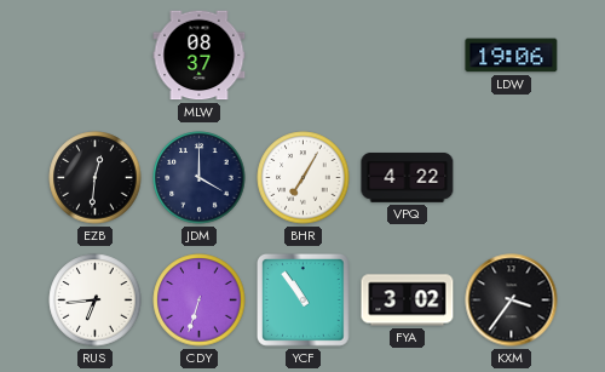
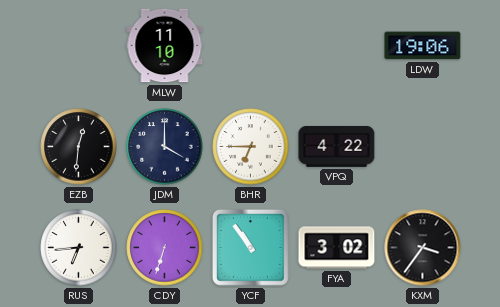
MLW: 08:37 -> 11:10 (165, 46)
BHR: 7:05 -> 6:45 (251, 147)
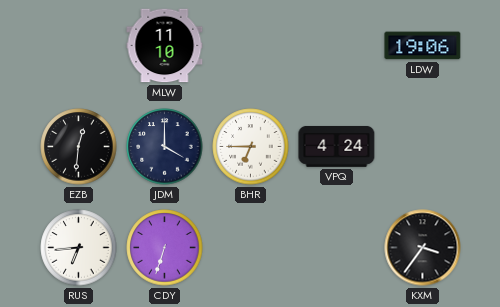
VPQ: 4:22 -> 4:24 (337, 146)
YCF: 10:54 -> none (251, 248)
FYA: 3:02 -> none (337, 248)
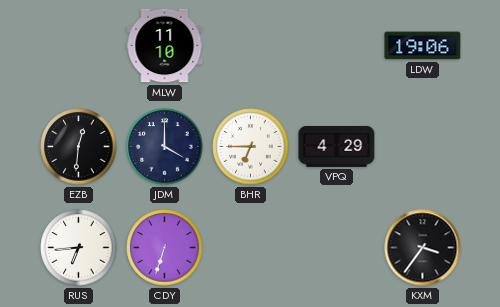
VPQ: 4:24 -> 4:29 (337, 146)
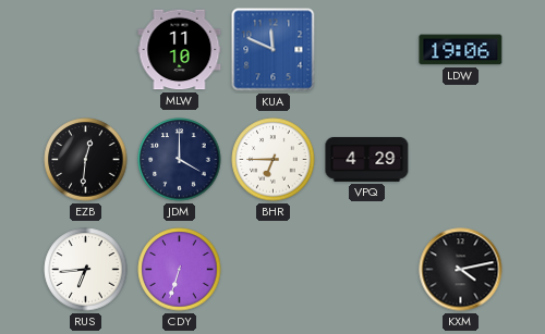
KUA: none -> 11:49 (274, 50)
KXM: 3:36 -> 4:13 (461, 270)
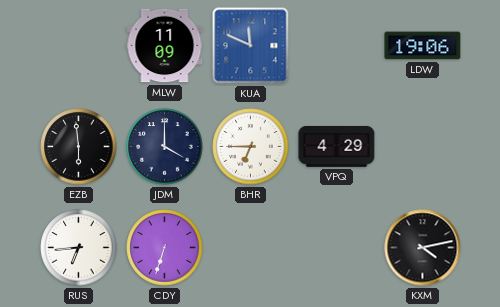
MLW: 11:10 -> 11:09 (165, 46)
EZB: 12:31 -> 5:59 (79, 147)
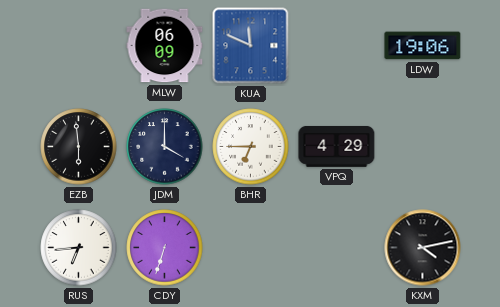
MLW: 11:09 -> 06:09 (165, 46)
